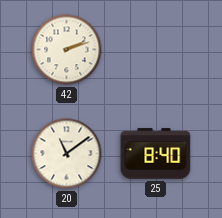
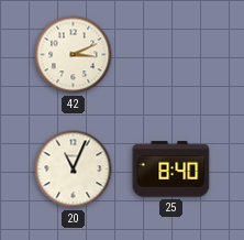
42: 2:12 -> 3:11 (74, 55)
20: 11:09 -> 11:04 (74, 170)
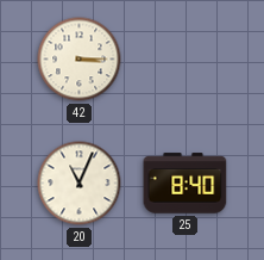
42: 3:11 -> 3:15 (80, 60)
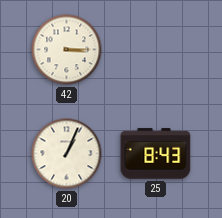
20: 11:04 -> 1:04 (67, 154)
25: 8:40 -> 8:43 (156, 154)
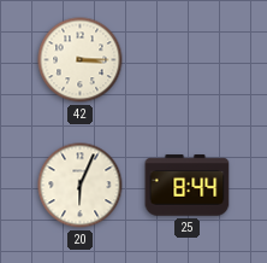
20: 1:04 -> 6:04 (81, 186)
25: 8:43 -> 8:44 (188, 186)
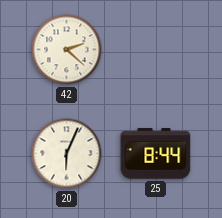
42: 3:15 -> 2:22 (67, 50)
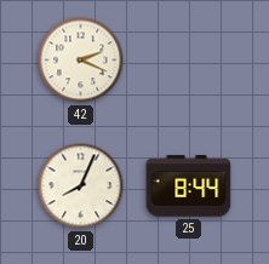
42: 2:22 -> 2:19 (81, 61)
20: 6:04 -> 8:04 (81, 186)
